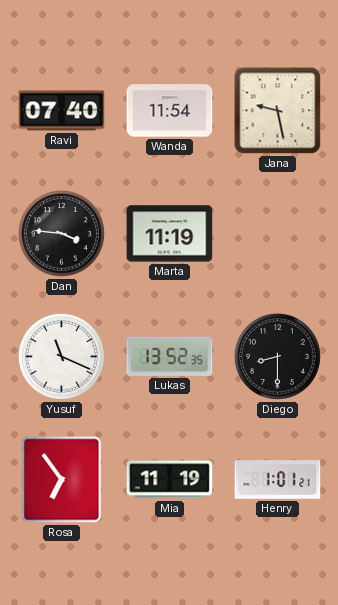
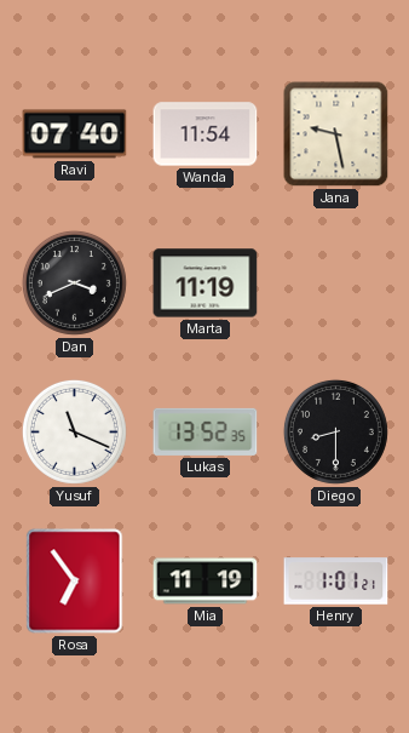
Dan: 3:46 -> 3:41 (74, 282)
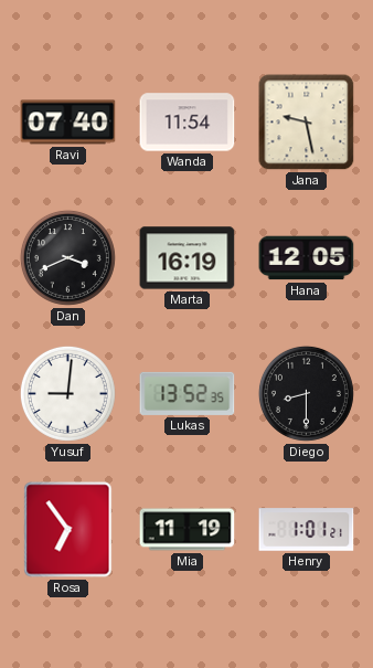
Marta: 11:19 -> 16:19 (188, 258)
Hana: none -> 12:05 (307, 258)
Yusuf: 11:19 -> 9:01 (67, 393)
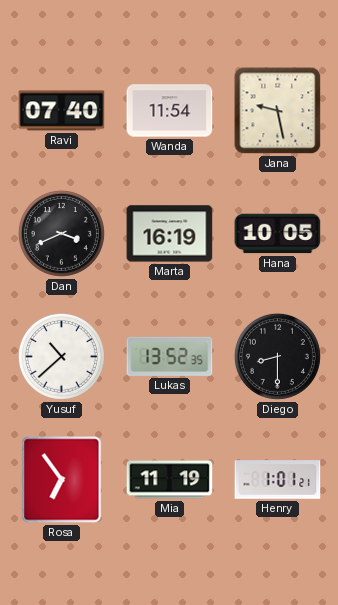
Hana: 12:05 -> 10:05 (278, 234)
Yusuf: 9:01 -> 10:38 (61, 356)
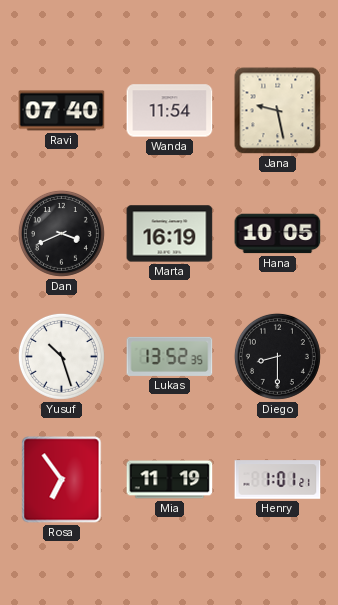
Yusuf: 10:38 -> 10:27 (61, 356)
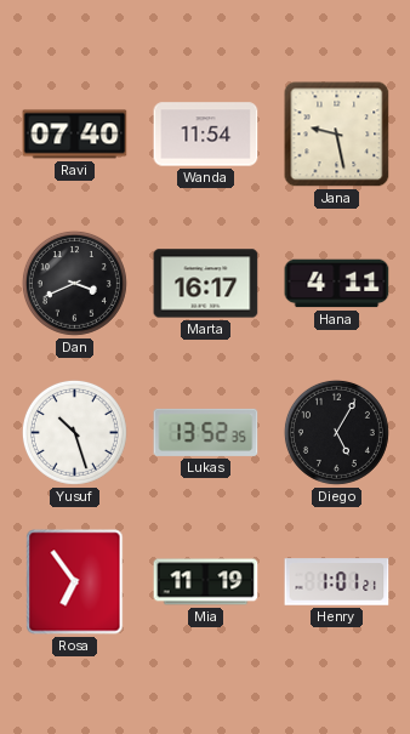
Marta: 16:19 -> 16:17 (206, 284)
Hana: 10:05 -> 4:11 (337, 284)
Diego: 8:30 -> 5:05 (336, 432)
